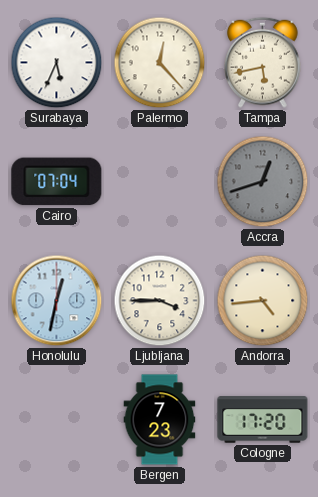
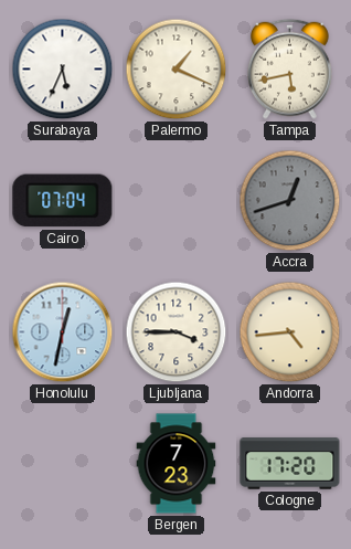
Palermo: 12:23 -> 1:19 (177, 70)
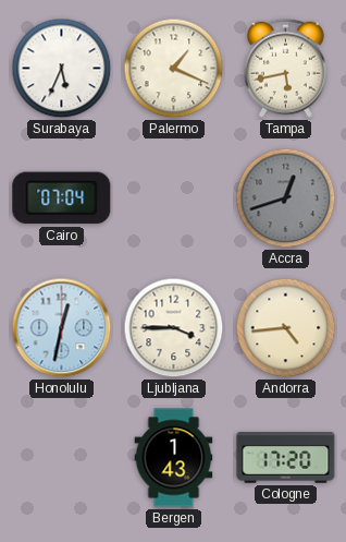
Bergen: 7:23 -> 1:43 (174, 458)
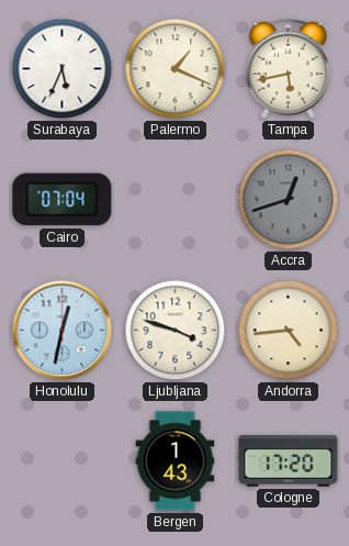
Ljubljana: 3:45 -> 3:48 (176, 331)
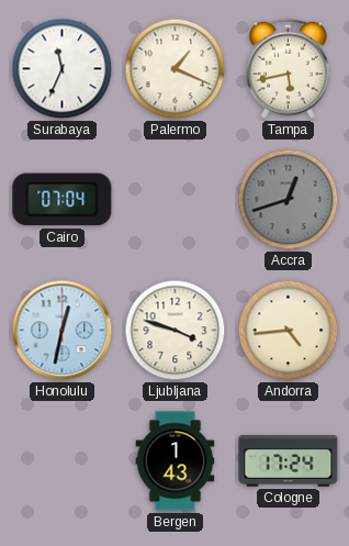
Surabaya: 5:34 -> 11:34 (63, 69)
Cologne: 17:20 -> 17:24 (289, 461)
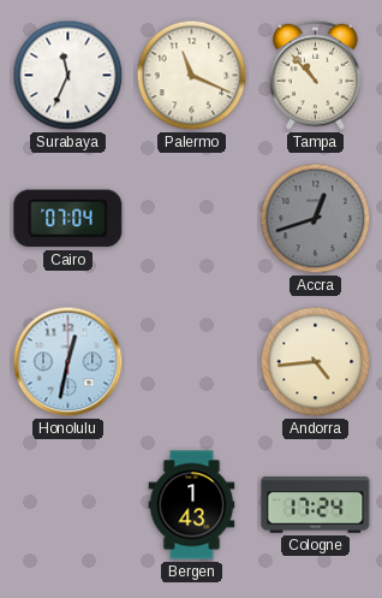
Palermo: 1:19 -> 11:19 (192, 76)
Tampa: 5:43 -> 10:53 (316, 75)
Ljubljana: 3:48 -> none (176, 331)
